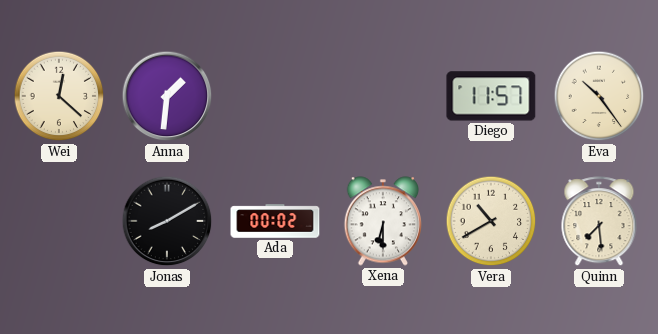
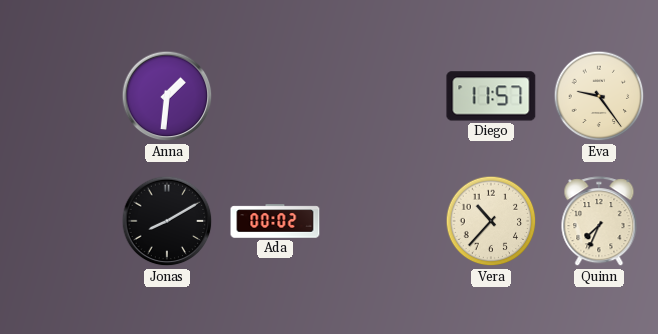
Wei: 12:22 -> none (59, 96)
Eva: 10:24 -> 9:24 (599, 96)
Xena: 6:30 -> none (382, 221)
Vera: 10:40 -> 10:37 (491, 221)
Quinn: 7:29 -> 7:34 (599, 222)
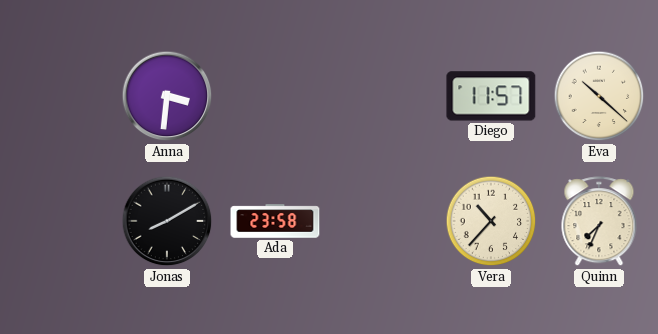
Anna: 1:31 -> 3:31 (167, 96)
Eva: 9:24 -> 10:22 (599, 96)
Ada: 00:02 -> 23:58 (275, 221)
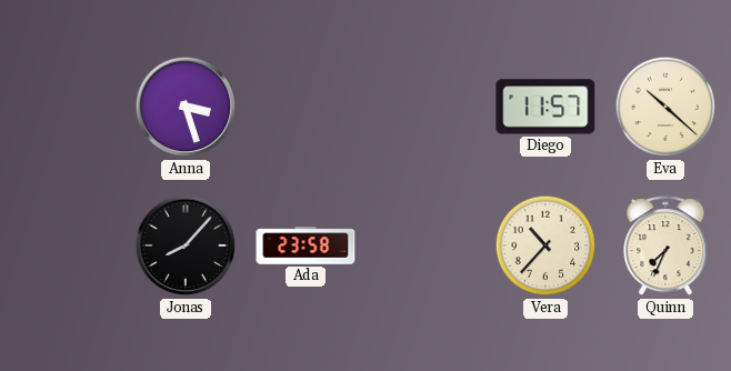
Anna: 3:31 -> 3:27 (186, 107)
Jonas: 8:10 -> 8:07 (186, 245)
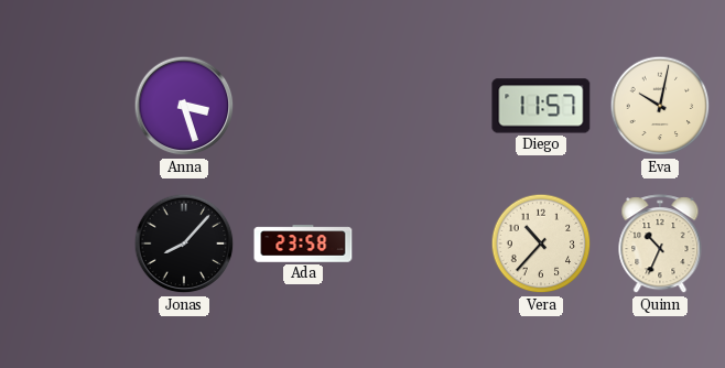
Eva: 10:22 -> 10:02 (660, 106)
Quinn: 7:34 -> 10:34 (660, 245)
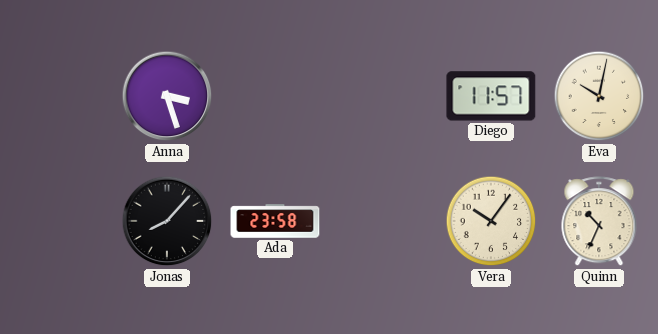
Vera: 10:37 -> 10:06 (491, 221)
